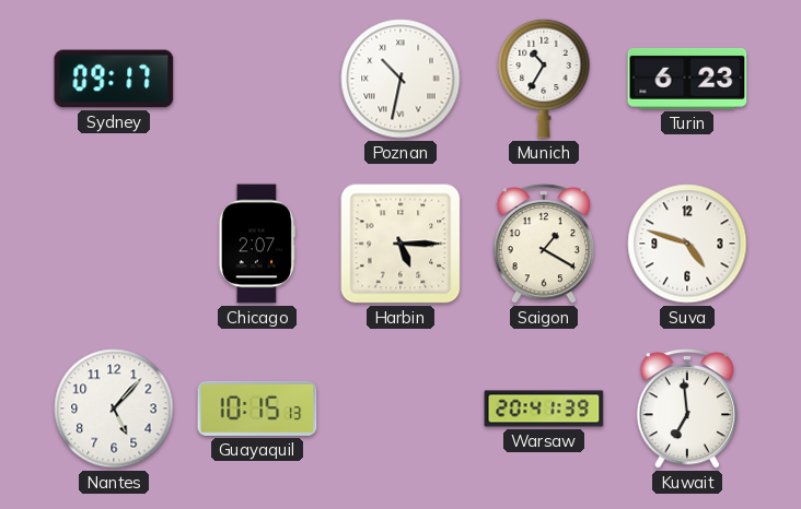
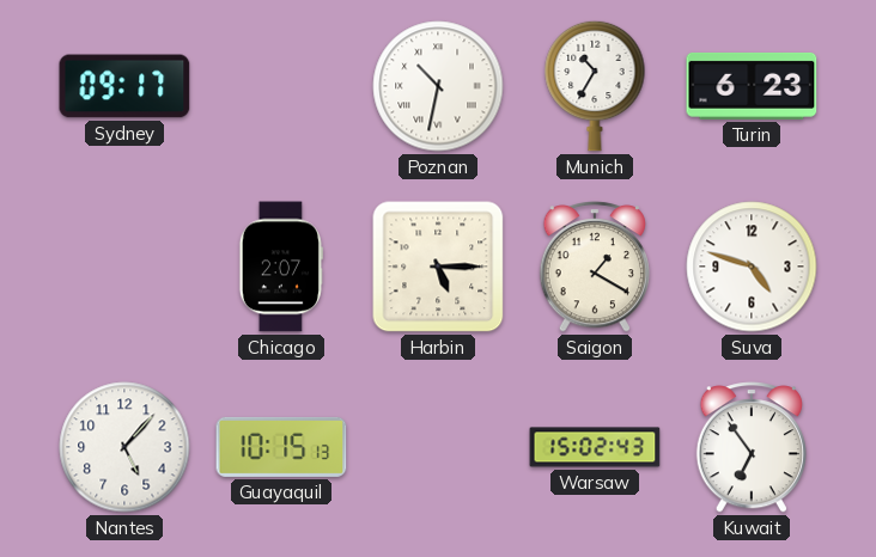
Warsaw: 20:41 -> 15:02 (595, 447)
Kuwait: 6:59 -> 6:54 (750, 447)
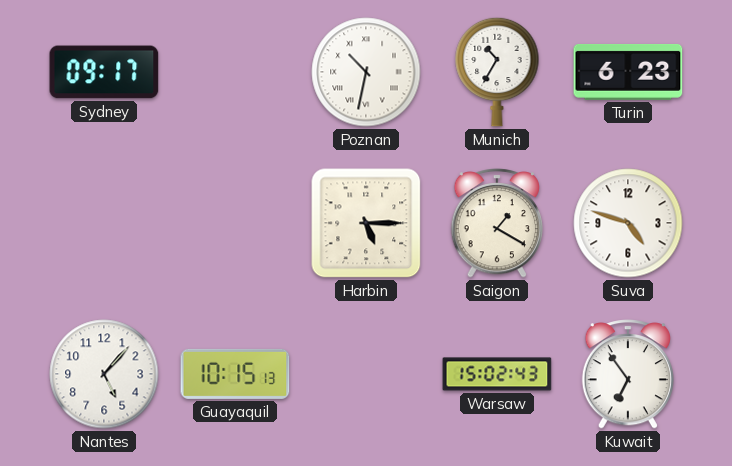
Chicago: 2:07 -> none (281, 267)
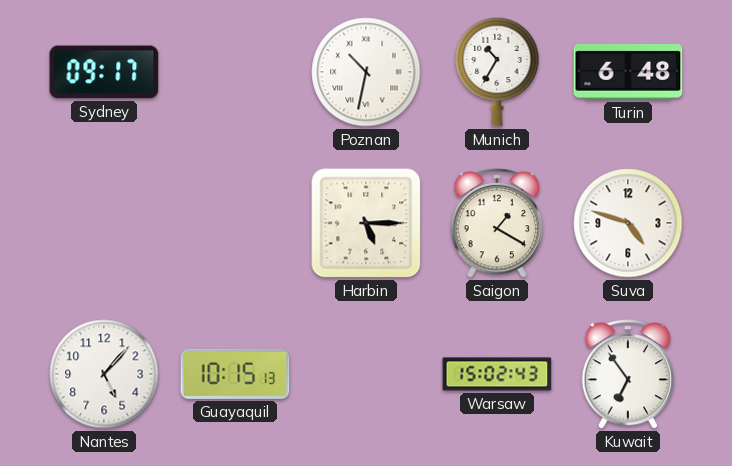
Turin: 6:23 -> 6:48 (628, 72)
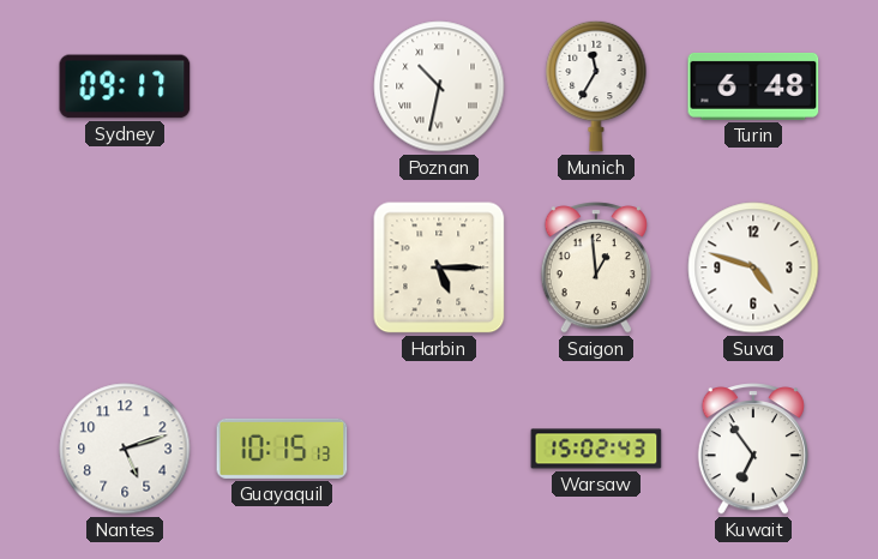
Munich: 10:35 -> 11:35 (596, 86)
Saigon: 1:20 -> 12:59 (595, 268)
Nantes: 5:07 -> 5:12 (125, 449)
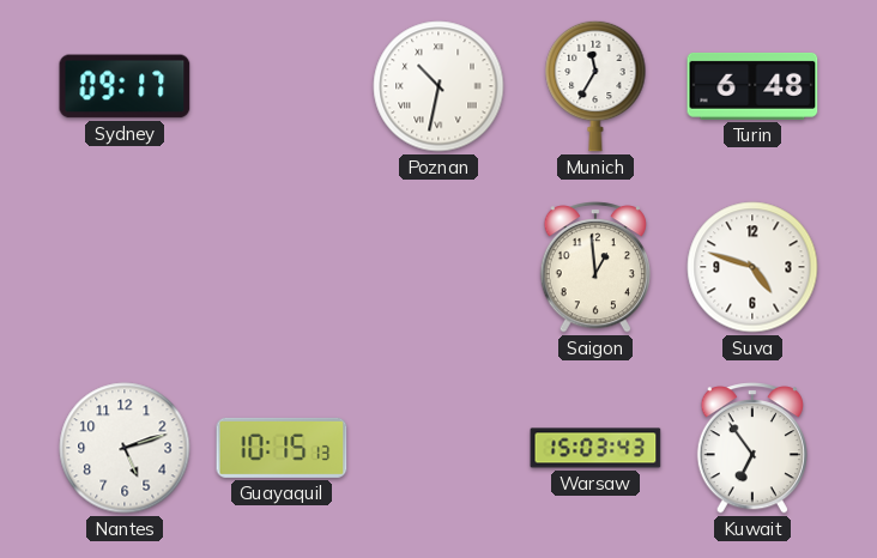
Harbin: 5:15 -> none (439, 268)
Warsaw: 15:02 -> 15:03 (595, 448)
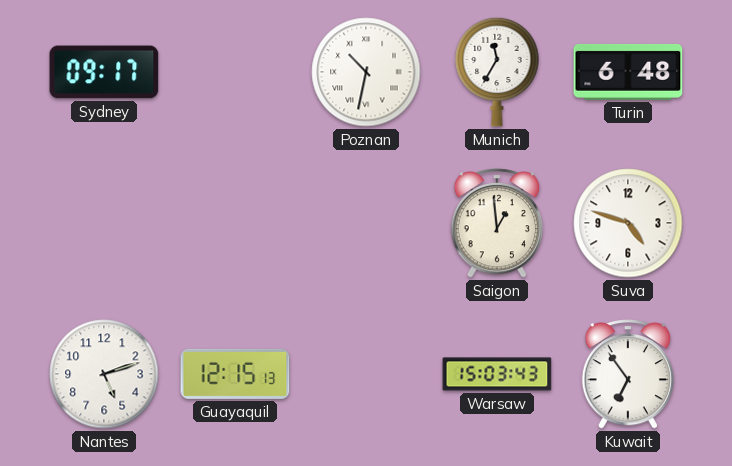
Guayaquil: 10:15 -> 12:15 (235, 374)
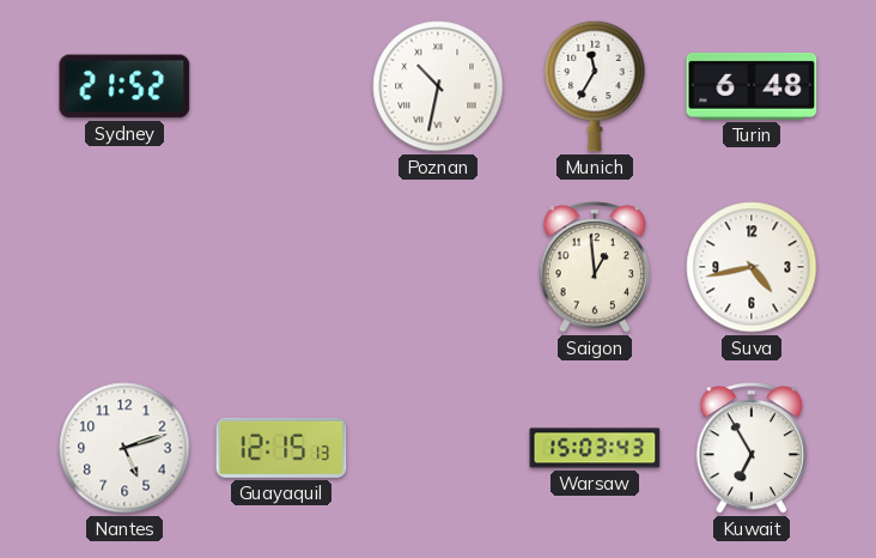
Sydney: 09:17 -> 21:52 (124, 86)
Suva: 4:48 -> 4:43 (752, 267)
Kuwait: 6:54 -> 6:55 (750, 448)
